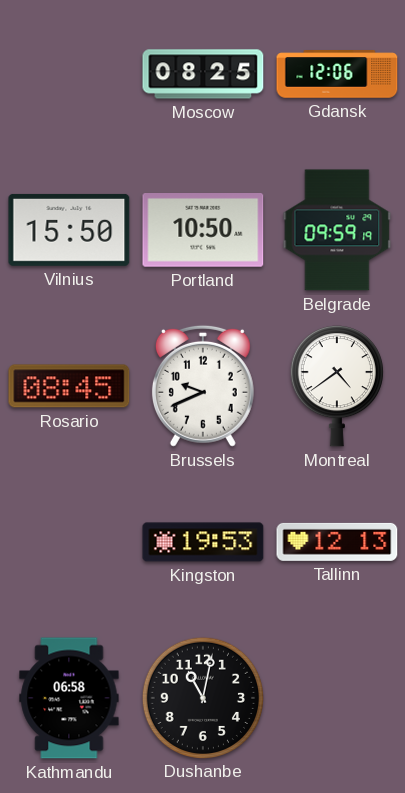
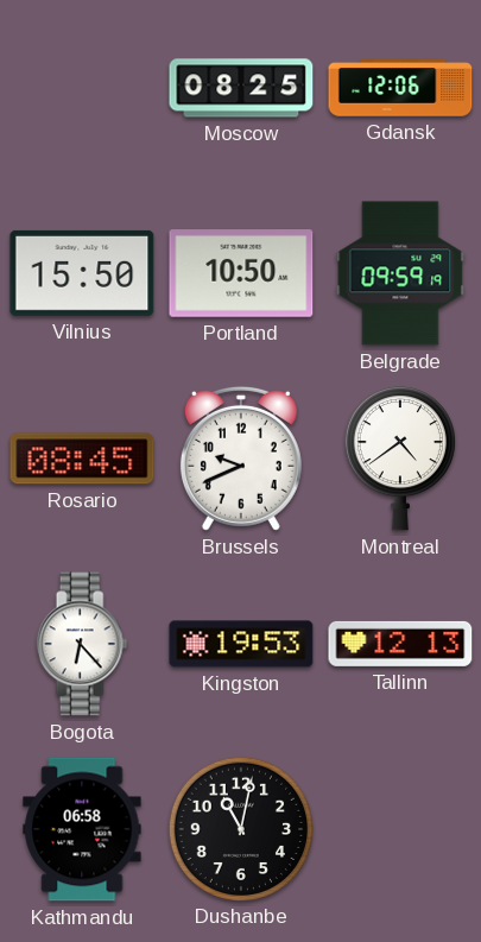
Bogota: none -> 6:23 (82, 644)
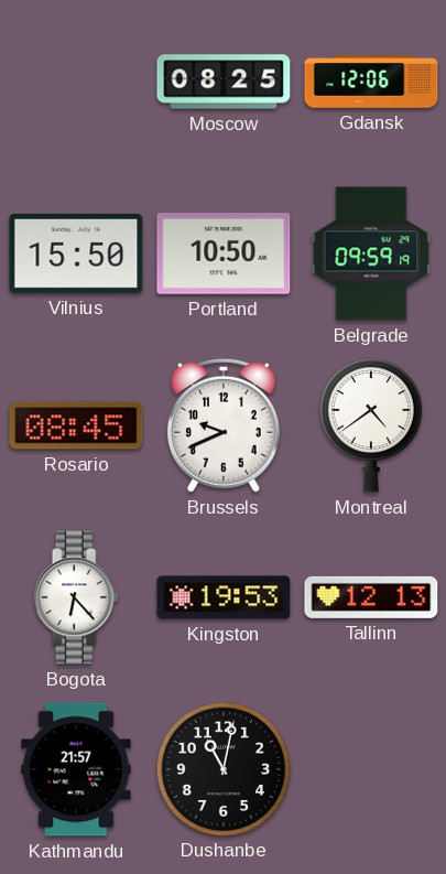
Kathmandu: 06:58 -> 21:57 (76, 769)
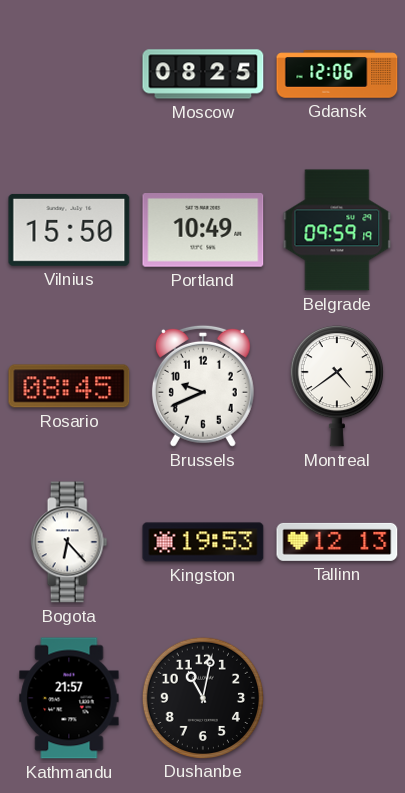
Portland: 10:50 -> 10:49 (203, 231)
